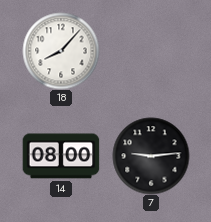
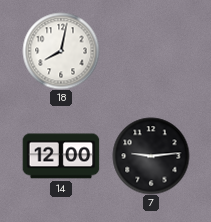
18: 8:07 -> 8:02 (61, 51)
14: 08:00 -> 12:00 (61, 156)
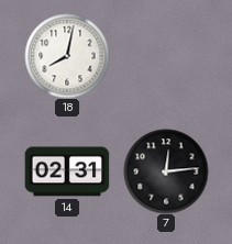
14: 12:00 -> 02:31 (67, 171)
7: 9:14 -> 12:14 (166, 171)
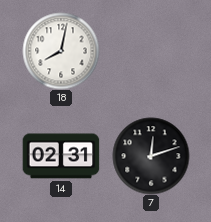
7: 12:14 -> 12:12 (151, 156)
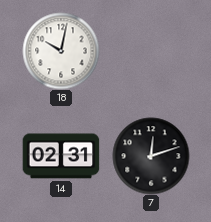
18: 8:02 -> 10:02 (61, 51)
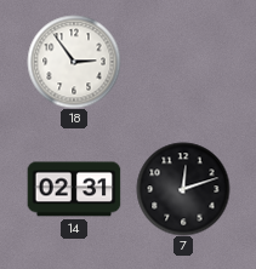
18: 10:02 -> 2:54 (74, 62)
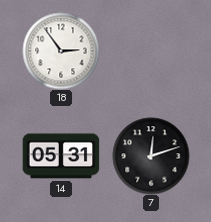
14: 02:31 -> 05:31 (61, 156)
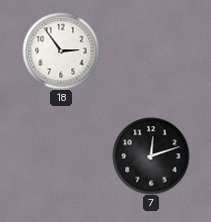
14: 05:31 -> none (61, 156)
